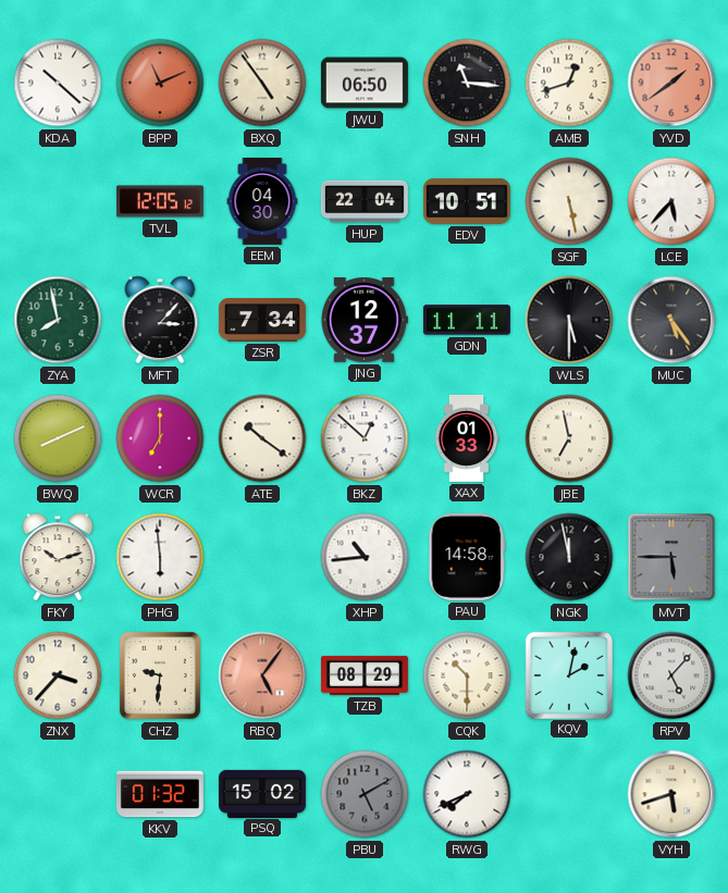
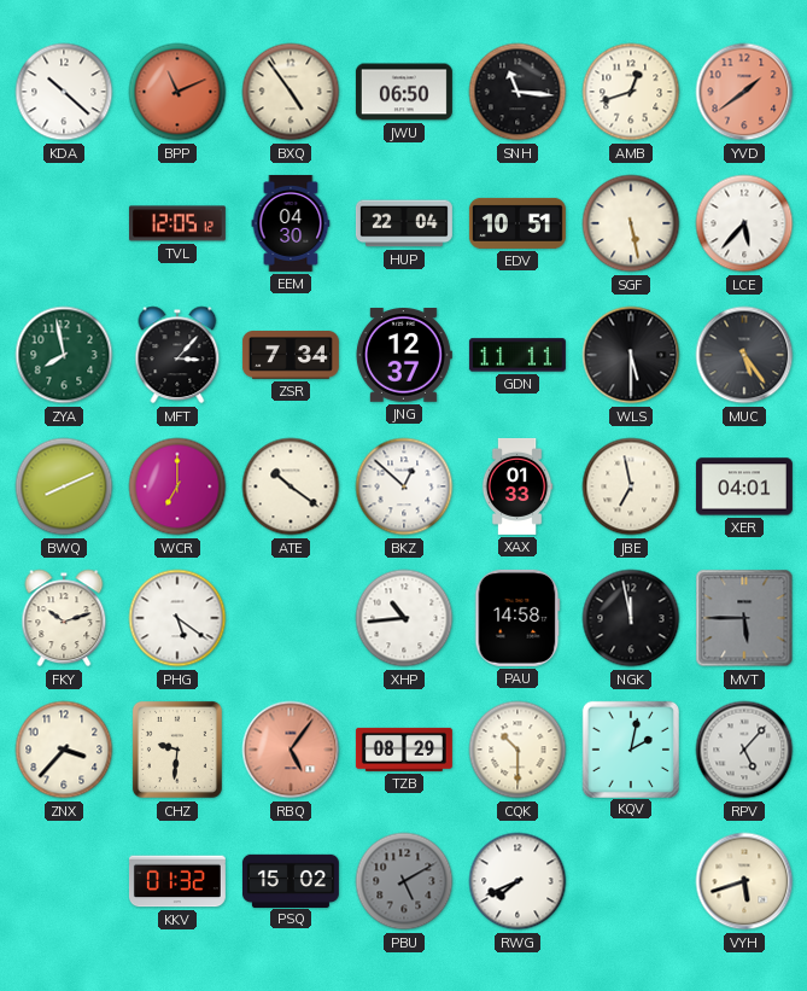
XER: none -> 04:01 (744, 486)
PHG: 5:59 -> 5:21 (177, 618)
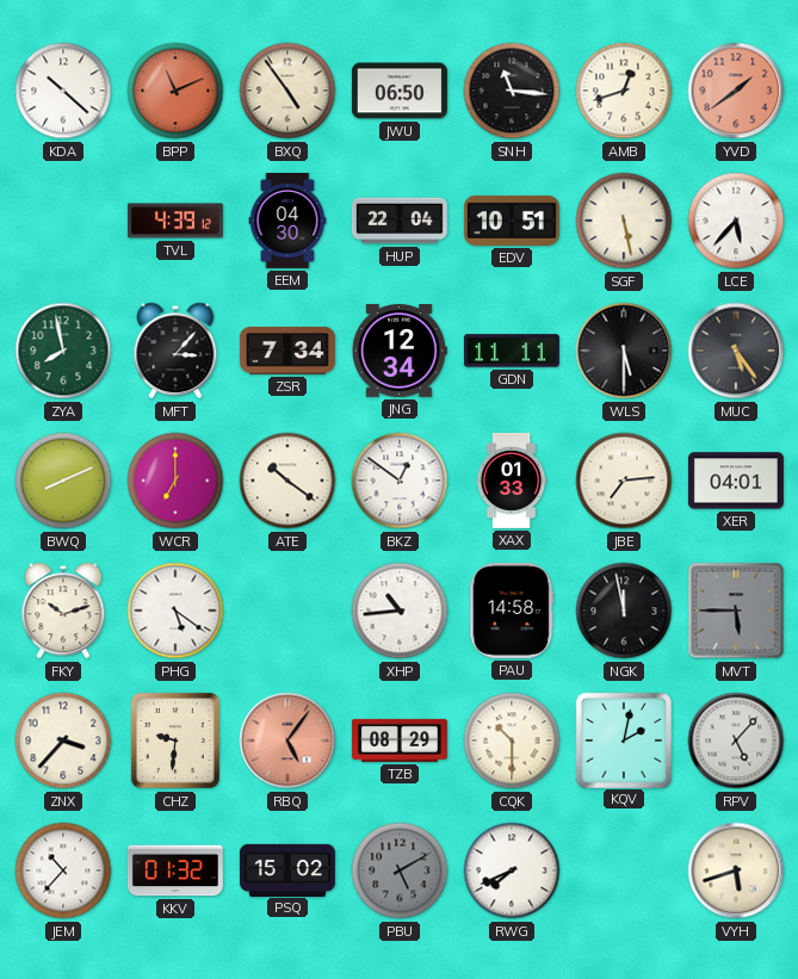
TVL: 12:05 -> 4:39 (175, 221)
JNG: 12:37 -> 12:34 (398, 352)
BKZ: 12:52 -> 12:51 (400, 481)
JBE: 6:58 -> 7:14 (624, 481)
JEM: none -> 10:37 (63, 870)
